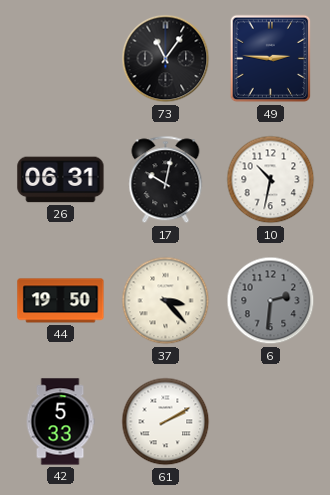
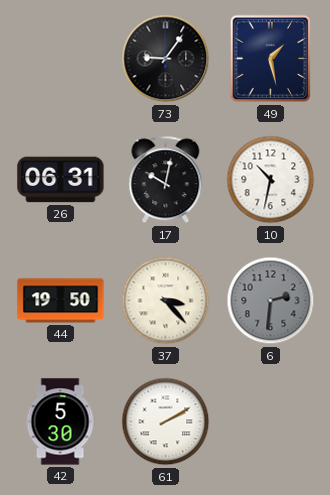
73: 11:06 -> 9:06 (166, 59)
49: 2:46 -> 1:28 (271, 59)
42: 5:33 -> 5:30 (60, 422)
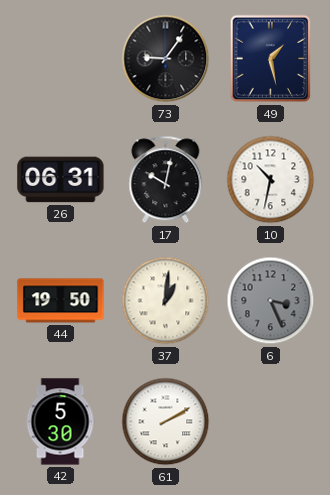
37: 3:23 -> 1:01 (166, 301)
6: 2:31 -> 3:26 (271, 301)
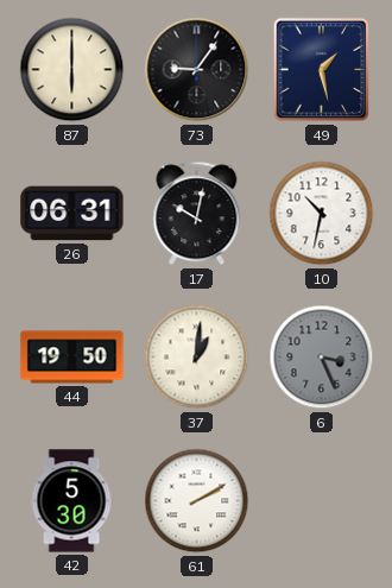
87: none -> 6:00 (72, 70)
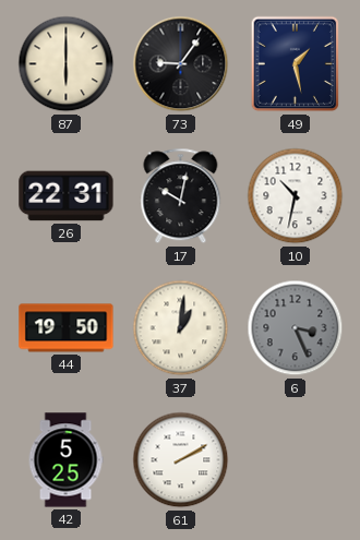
26: 06:31 -> 22:31 (67, 196)
42: 5:30 -> 5:25 (65, 460)
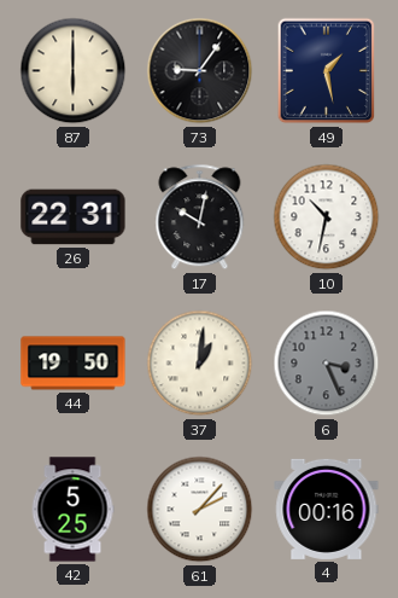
61: 2:10 -> 2:07 (200, 510)
4: none -> 00:16 (327, 509)
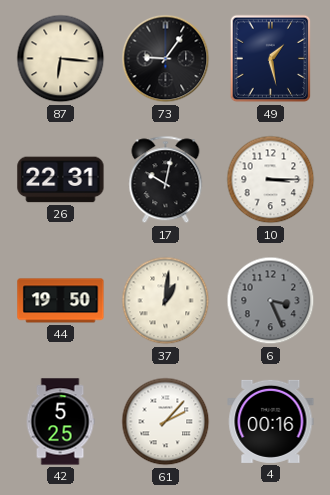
87: 6:00 -> 6:16 (61, 59)
10: 10:32 -> 3:15 (271, 180)
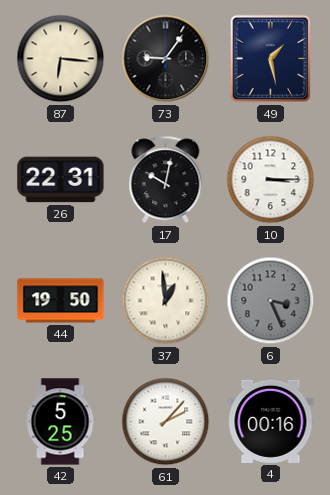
37: 1:01 -> 12:59 (166, 301)
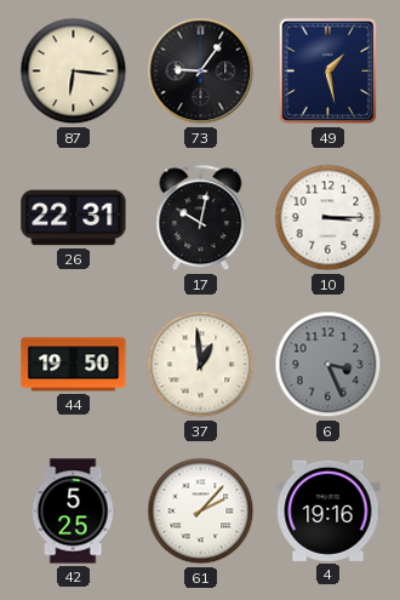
4: 00:16 -> 19:16 (328, 510)
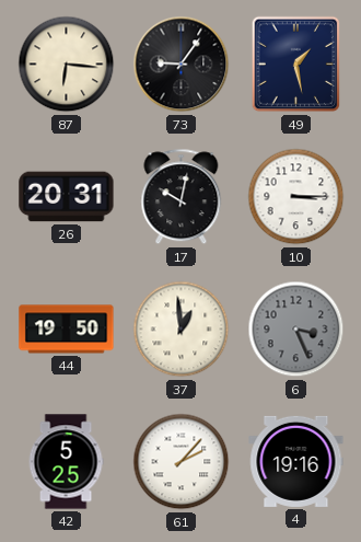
26: 22:31 -> 20:31 (67, 197)
